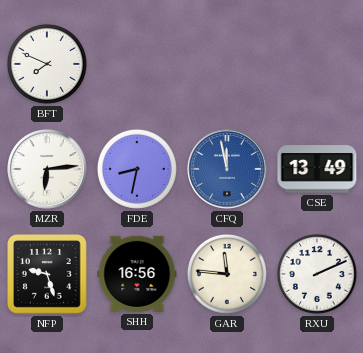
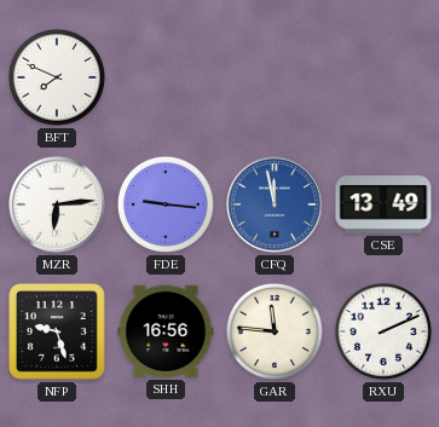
FDE: 8:32 -> 9:16 (166, 204)
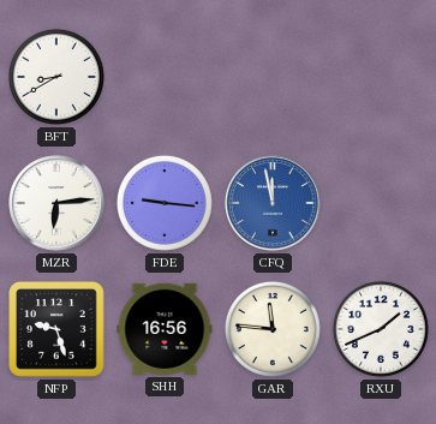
BFT: 7:49 -> 8:40 (56, 77)
CSE: 13:49 -> none (383, 204)
RXU: 2:11 -> 1:41 (381, 329)
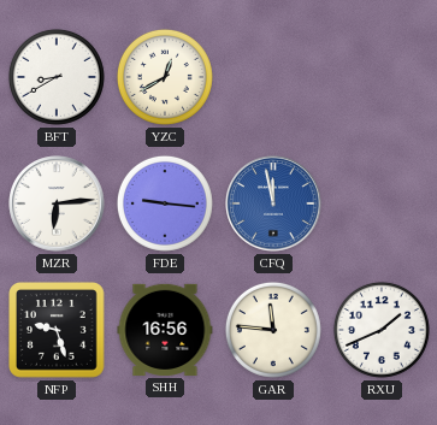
YZC: none -> 12:40 (165, 77)
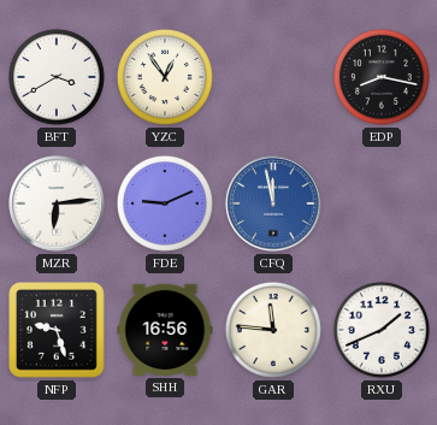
BFT: 8:40 -> 3:40 (57, 77)
YZC: 12:40 -> 12:54 (165, 77)
EDP: none -> 8:17 (382, 77)
FDE: 9:16 -> 9:11 (165, 203)
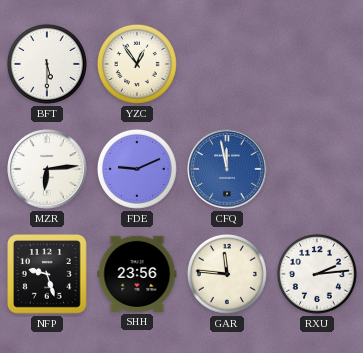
BFT: 3:40 -> 5:30 (47, 64)
EDP: 8:17 -> none (382, 77)
SHH: 16:56 -> 23:56 (137, 274)
RXU: 1:41 -> 2:14 (317, 274)
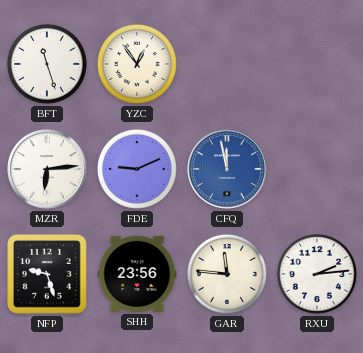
BFT: 5:30 -> 11:27 (47, 64)
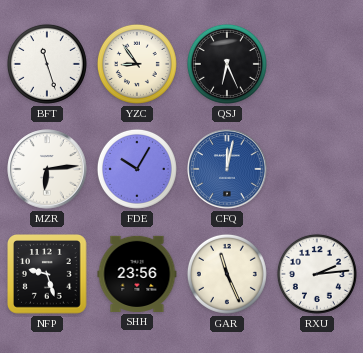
YZC: 12:54 -> 8:54 (137, 64)
QSJ: none -> 6:26 (227, 64)
FDE: 9:11 -> 10:05 (137, 169)
CFQ: 11:58 -> 12:02 (227, 169)
GAR: 11:46 -> 11:26 (227, 274)
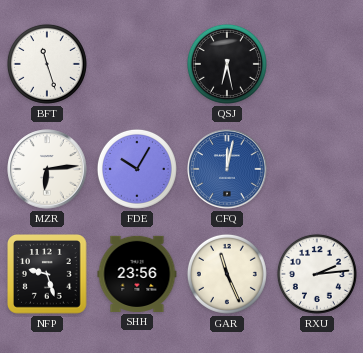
YZC: 8:54 -> none (137, 64)
QSJ: 6:26 -> 6:28 (227, 64)
